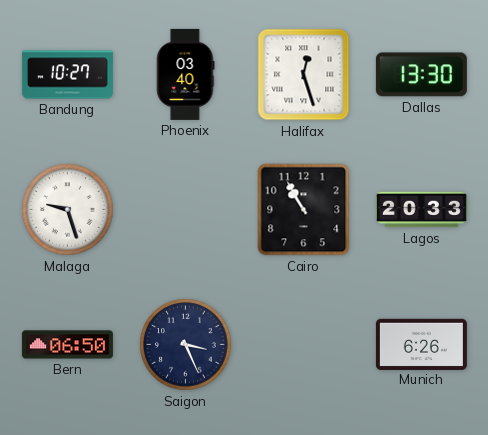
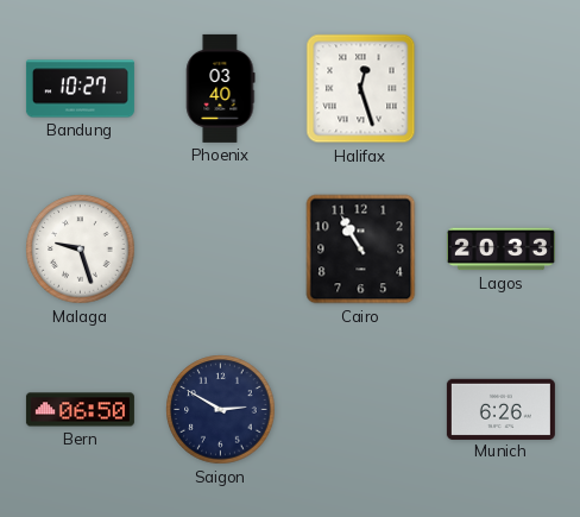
Dallas: 13:30 -> none (421, 75)
Saigon: 3:26 -> 2:50 (221, 410)
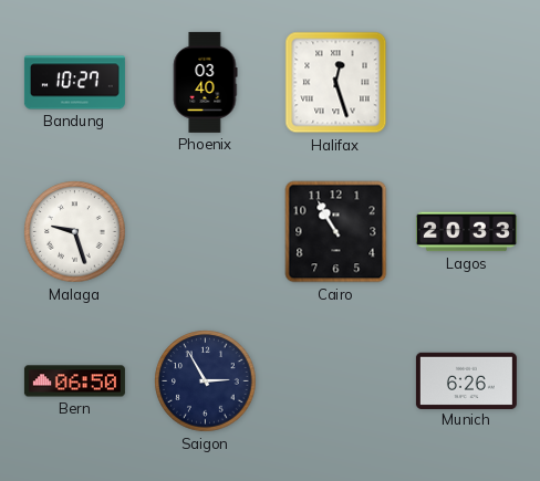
Saigon: 2:50 -> 2:55 (206, 381)
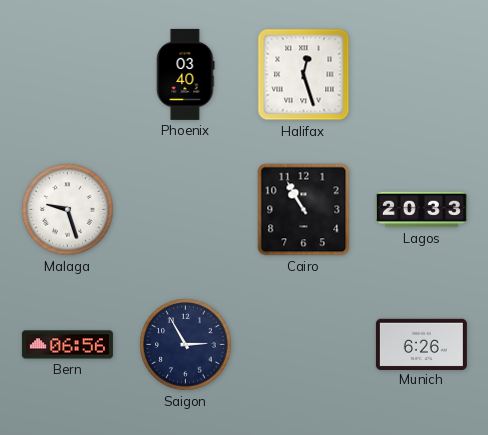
Bandung: 10:27 -> none (74, 83)
Bern: 06:50 -> 06:56 (67, 345)
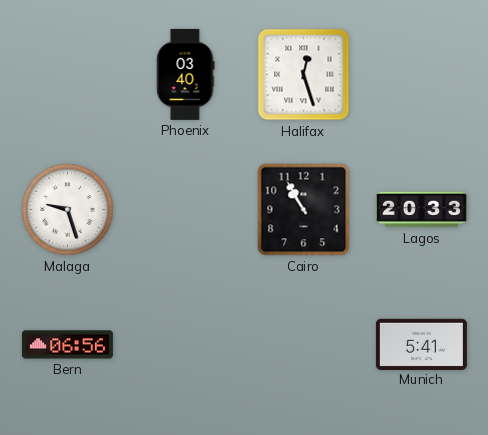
Saigon: 2:55 -> none (186, 345)
Munich: 6:26 -> 5:41 (421, 344)
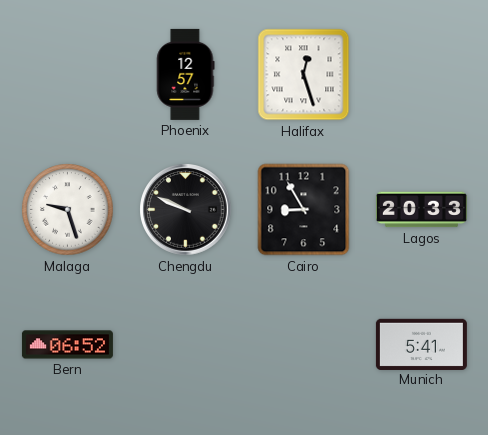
Phoenix: 03:40 -> 12:57 (186, 74)
Chengdu: none -> 9:49 (186, 210)
Cairo: 10:55 -> 8:55 (304, 210)
Bern: 06:56 -> 06:52 (67, 345)
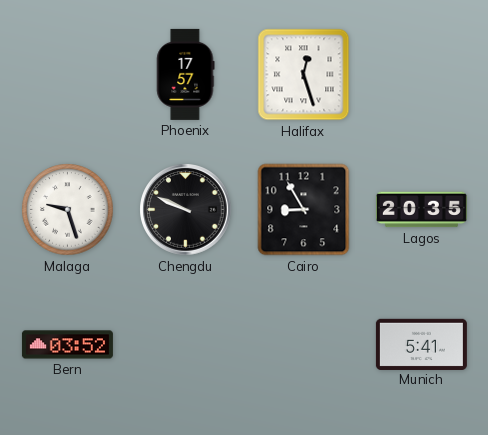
Phoenix: 12:57 -> 17:57 (186, 74)
Lagos: 20:33 -> 20:35 (421, 210)
Bern: 06:52 -> 03:52 (67, 345)
